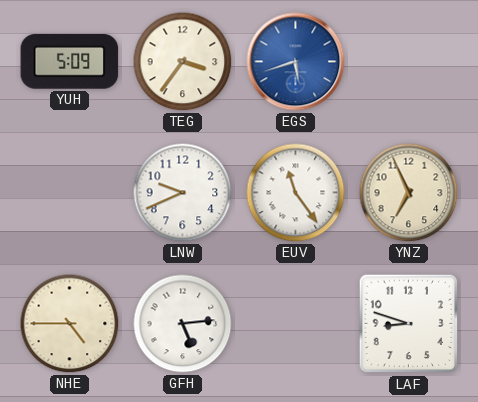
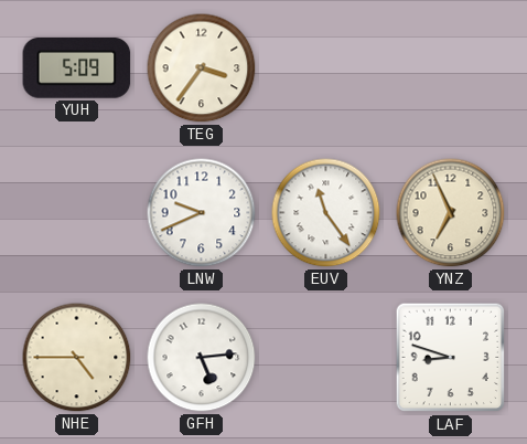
EGS: 5:42 -> none (296, 62)
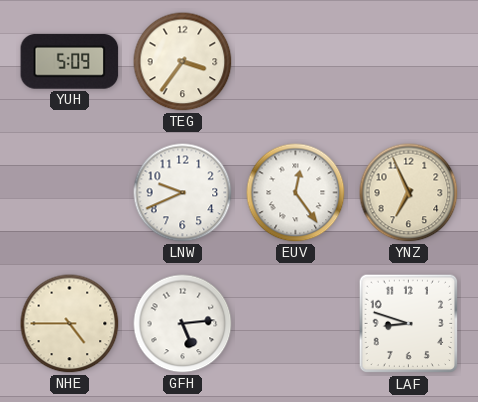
EUV: 11:24 -> 12:24 (296, 193)
